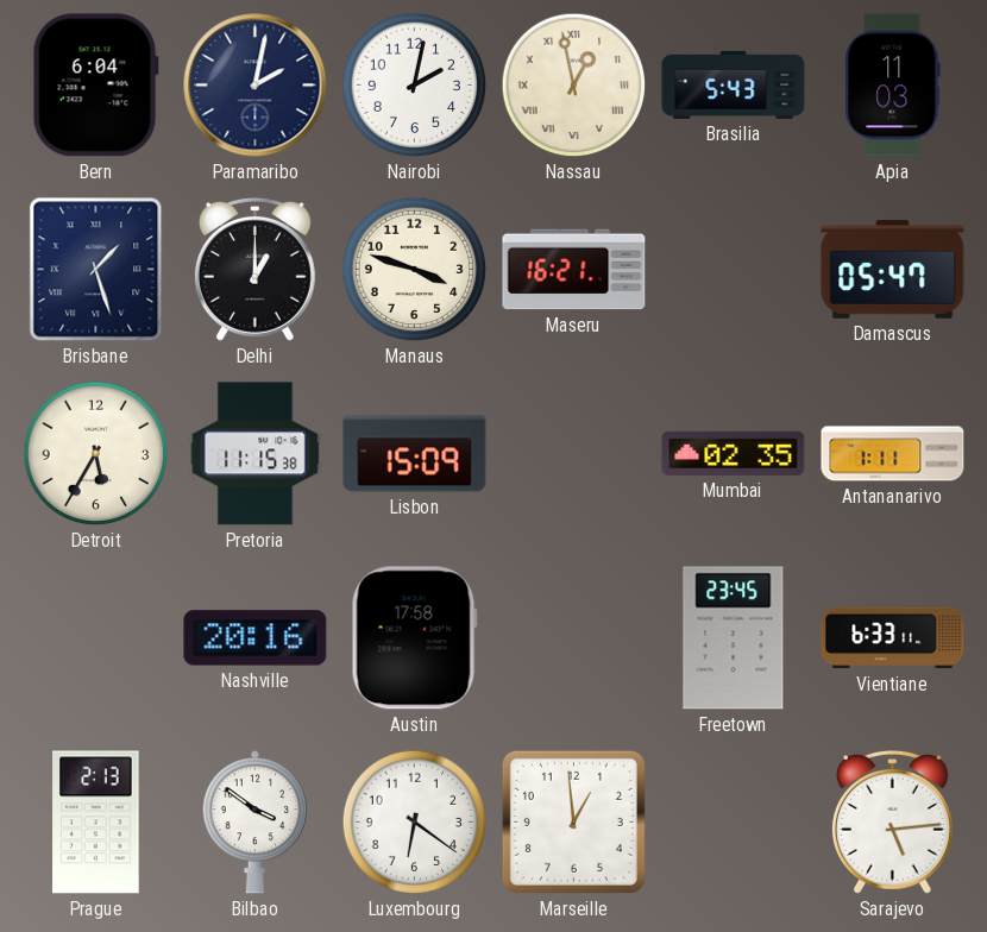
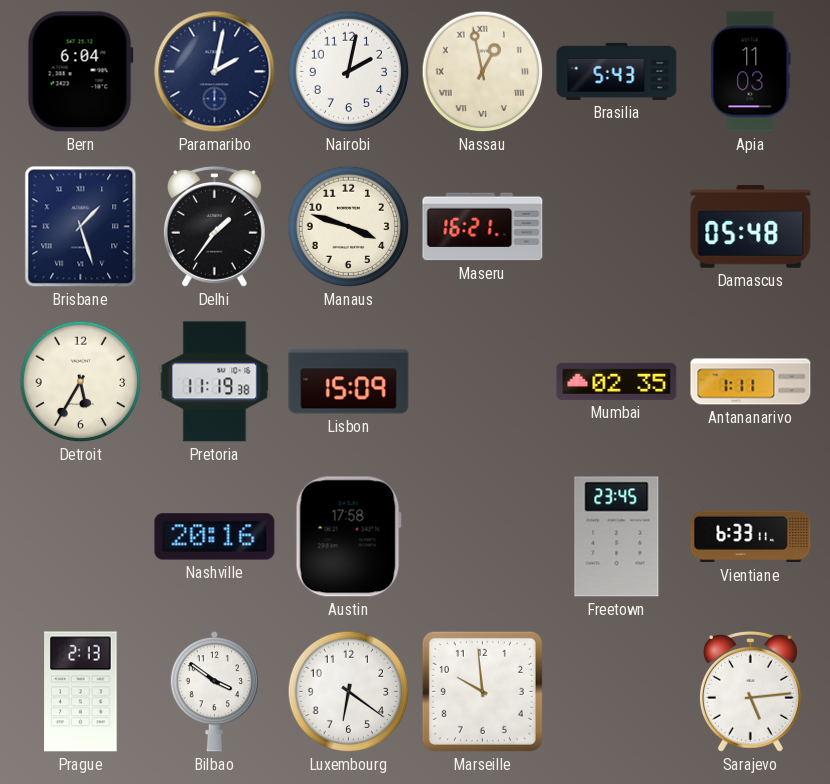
Delhi: 1:00 -> 1:36 (214, 227)
Damascus: 05:47 -> 05:48 (751, 227)
Pretoria: 11:15 -> 11:19 (215, 382)
Marseille: 12:59 -> 9:59 (482, 691)
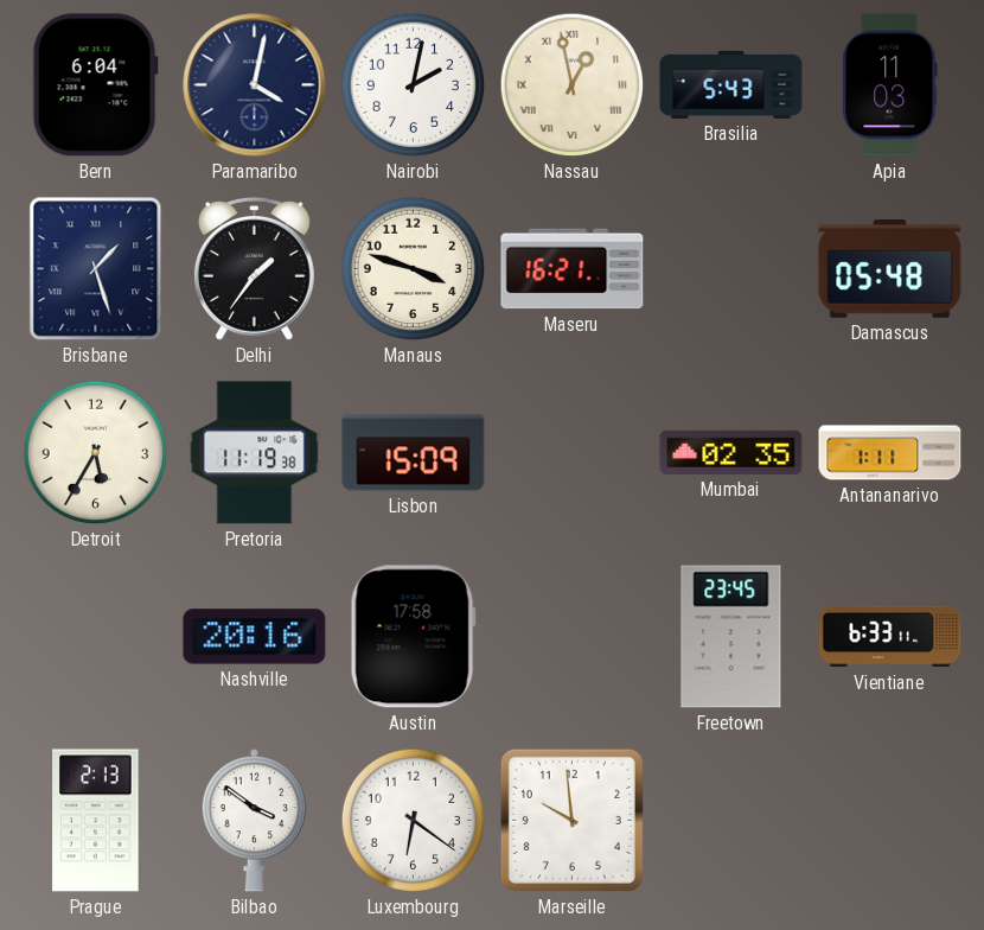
Paramaribo: 2:02 -> 4:02 (255, 85)
Sarajevo: 5:14 -> none (750, 692)
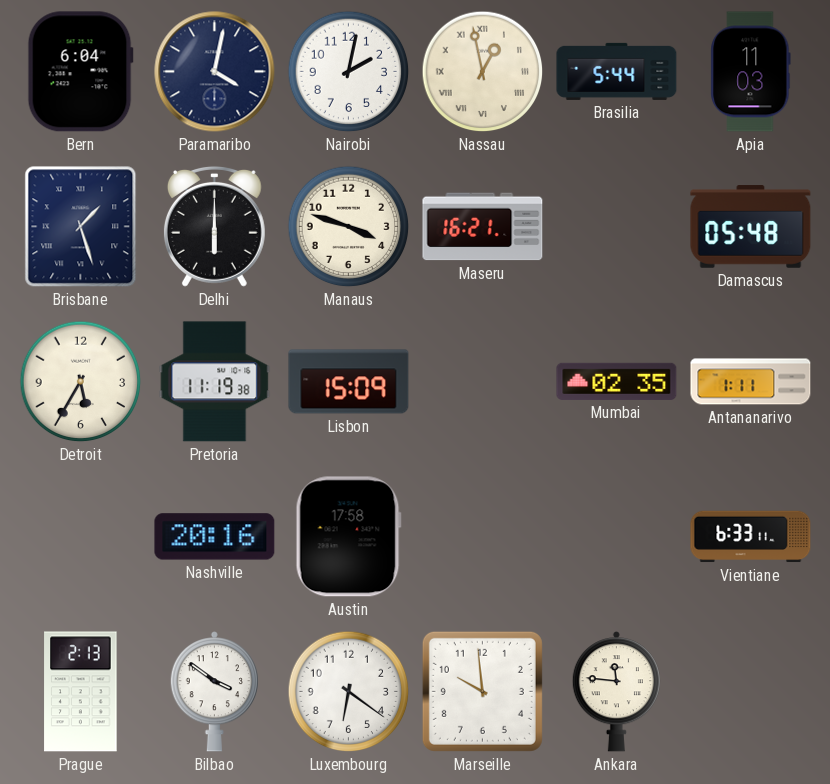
Brasilia: 5:43 -> 5:44 (617, 71)
Delhi: 1:36 -> 6:00 (214, 227)
Freetown: 23:45 -> none (731, 637)
Ankara: none -> 11:46 (616, 692)
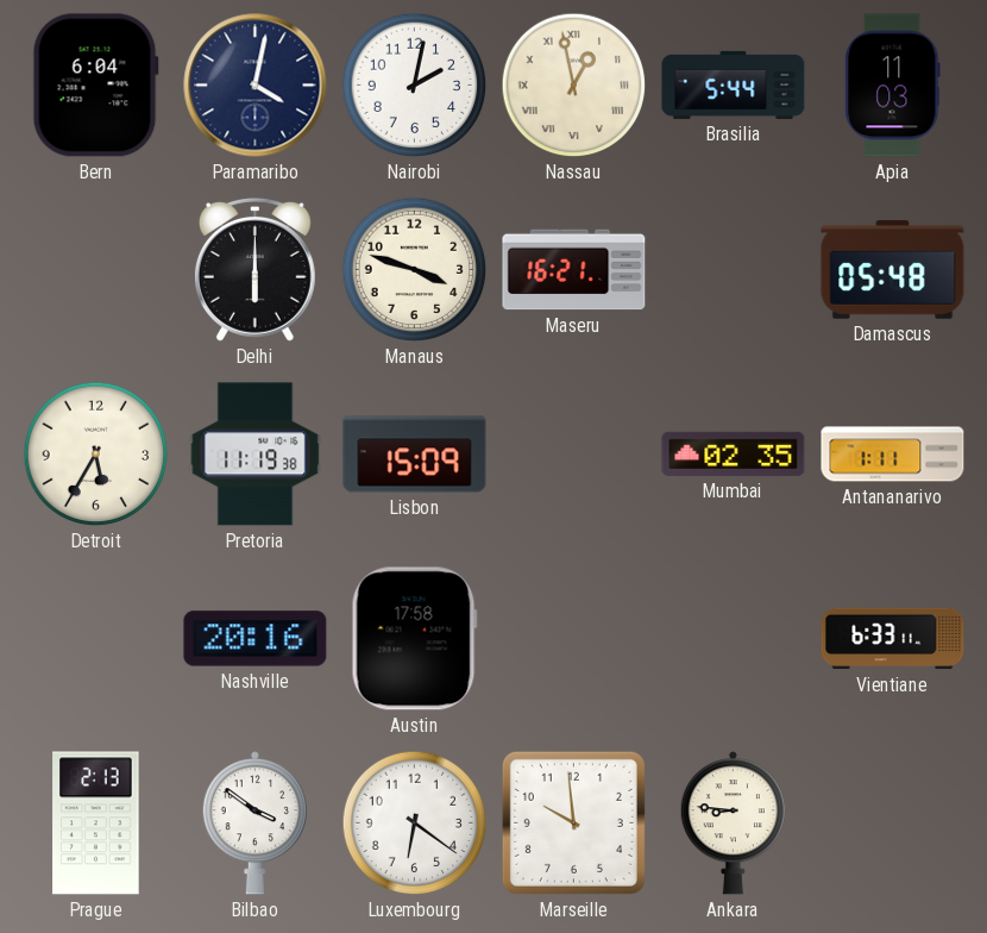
Brisbane: 1:27 -> none (81, 227)
Ankara: 11:46 -> 8:46 (733, 824)
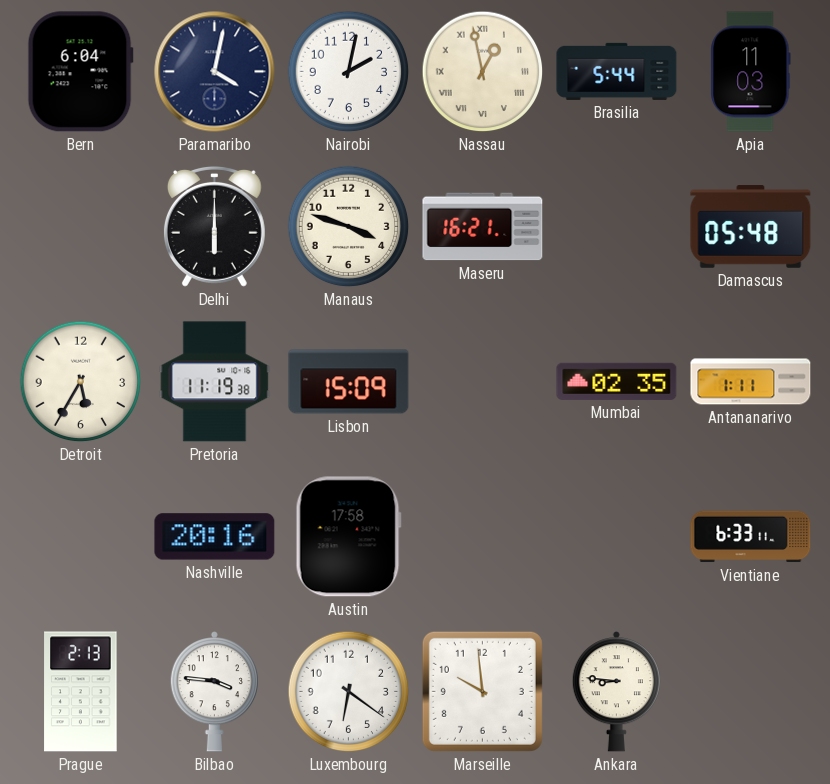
Bilbao: 3:51 -> 3:46 (214, 692)
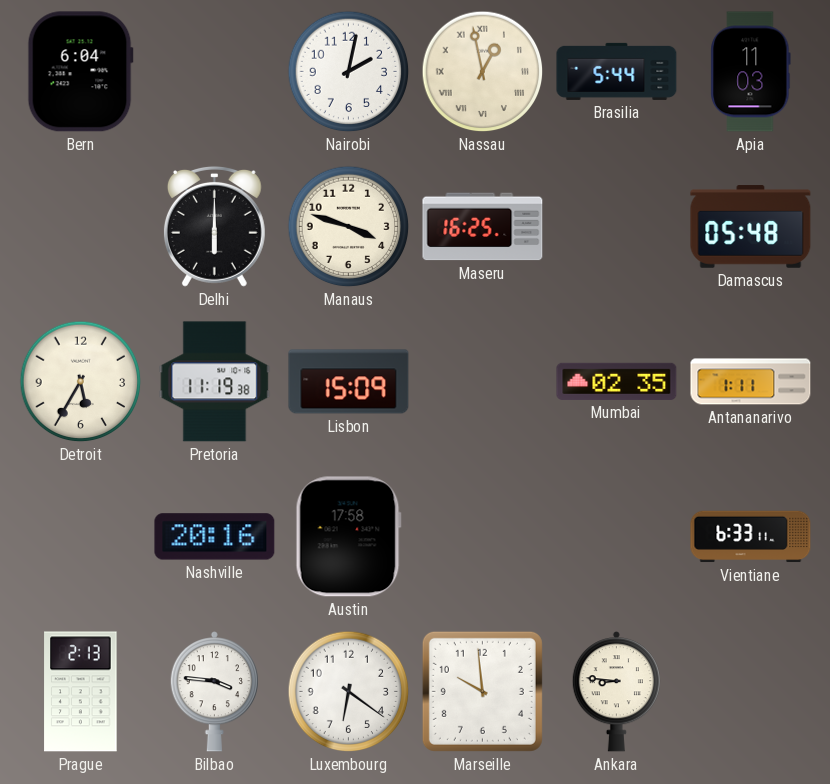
Paramaribo: 4:02 -> none (215, 72)
Maseru: 16:21 -> 16:25 (483, 227)
